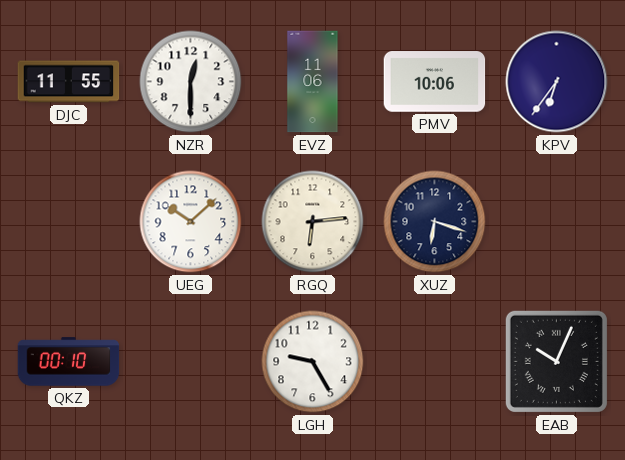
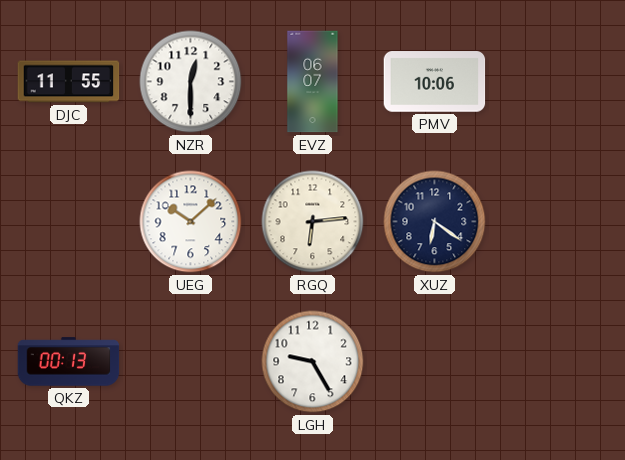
EVZ: 11:06 -> 06:07 (313, 82)
KPV: 6:36 -> none (557, 82)
XUZ: 6:18 -> 6:21 (435, 222)
QKZ: 00:10 -> 00:13 (69, 362)
EAB: 10:04 -> none (556, 361)
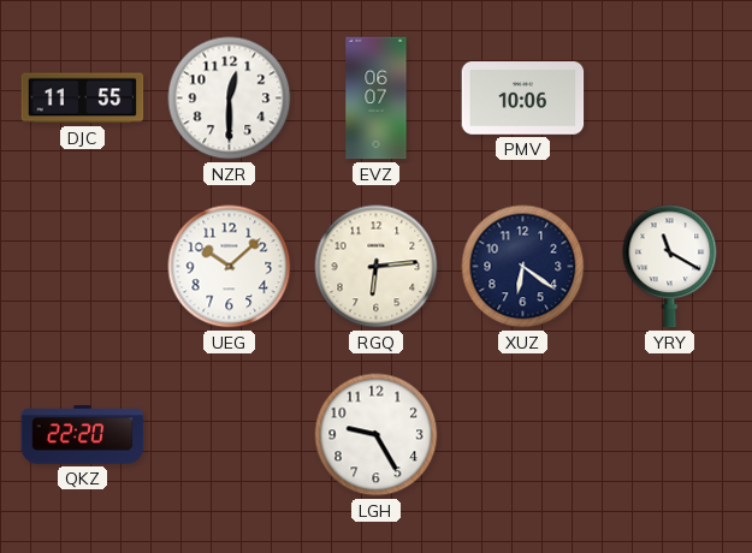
YRY: none -> 11:20 (670, 267)
QKZ: 00:13 -> 22:20 (83, 435)
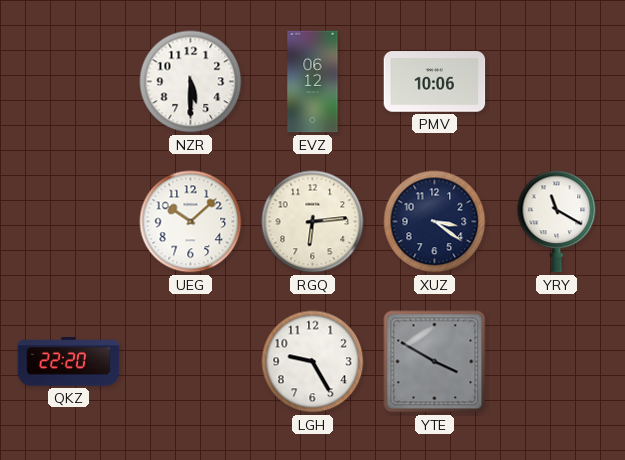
DJC: 11:55 -> none (83, 99)
NZR: 12:30 -> 5:30 (191, 82)
EVZ: 06:07 -> 06:12 (313, 82)
XUZ: 6:21 -> 3:21 (435, 222)
YTE: none -> 3:50 (435, 362)
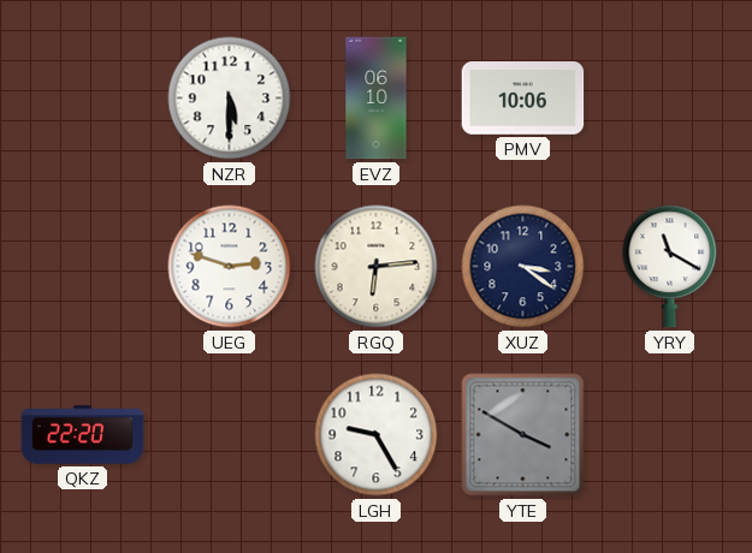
EVZ: 06:12 -> 06:10 (377, 99)
UEG: 10:08 -> 2:48 (230, 267)
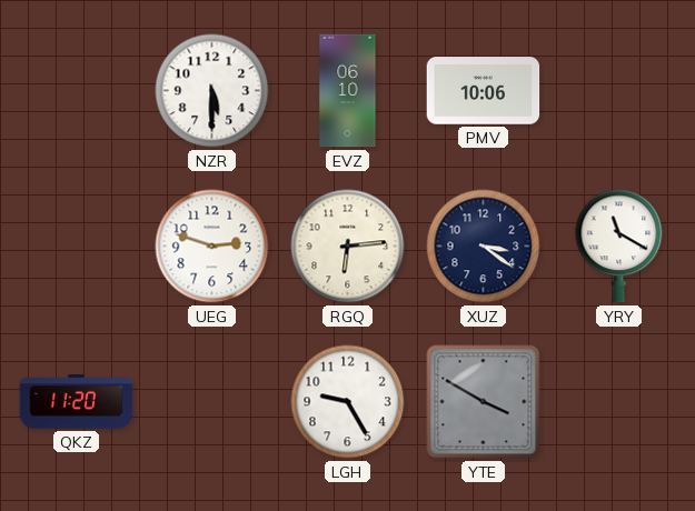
QKZ: 22:20 -> 11:20 (77, 402)
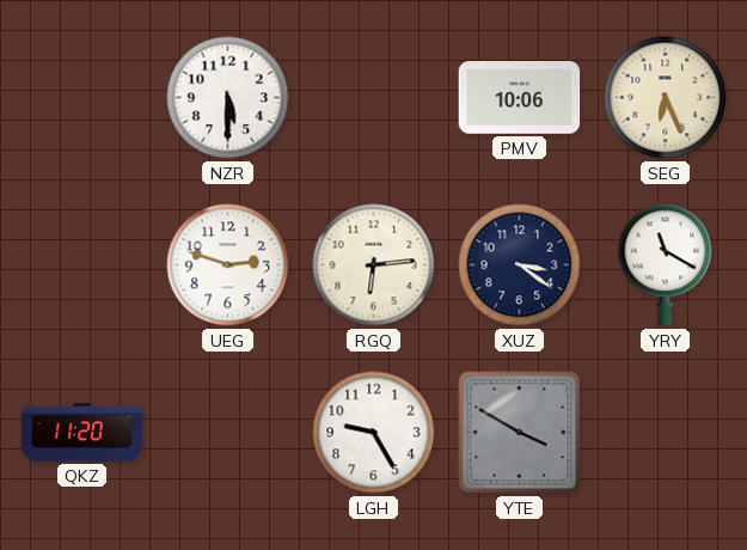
EVZ: 06:10 -> none (348, 91)
SEG: none -> 6:26 (666, 98)
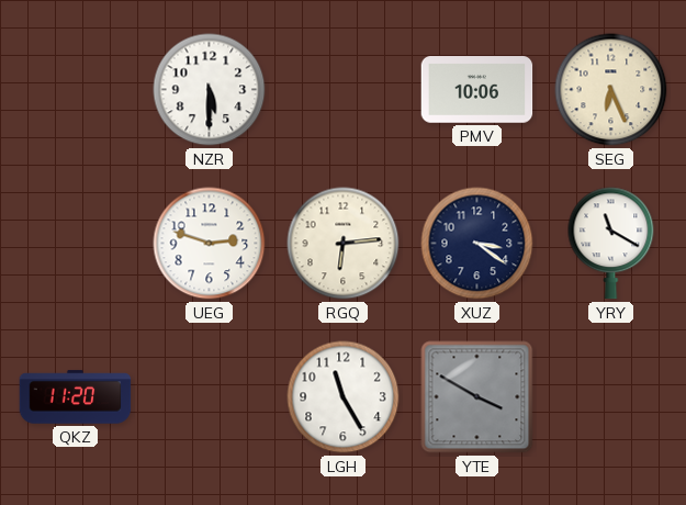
LGH: 9:25 -> 11:25 (344, 397)
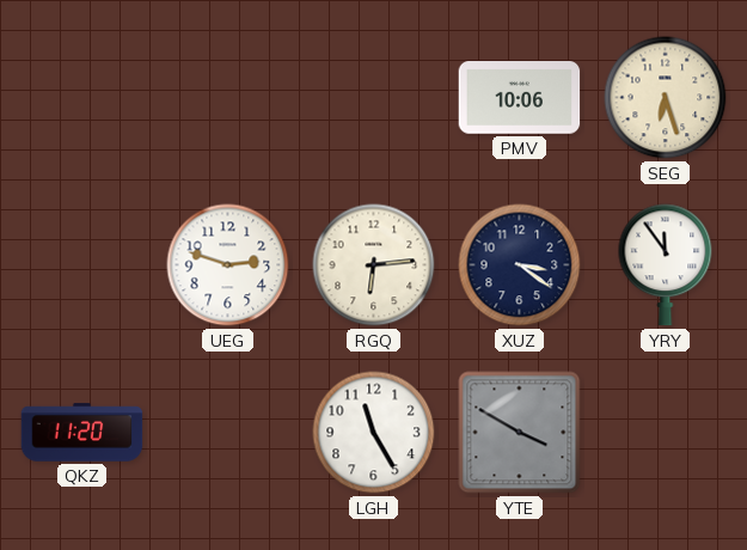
NZR: 5:30 -> none (210, 90)
SEG: 6:26 -> 6:27 (666, 98)
YRY: 11:20 -> 11:54 (666, 265)
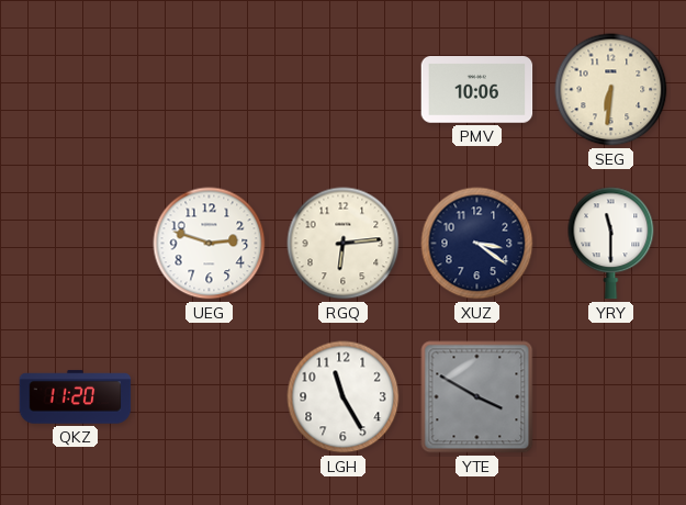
SEG: 6:27 -> 6:31 (611, 90)
YRY: 11:54 -> 11:30 (611, 244)
